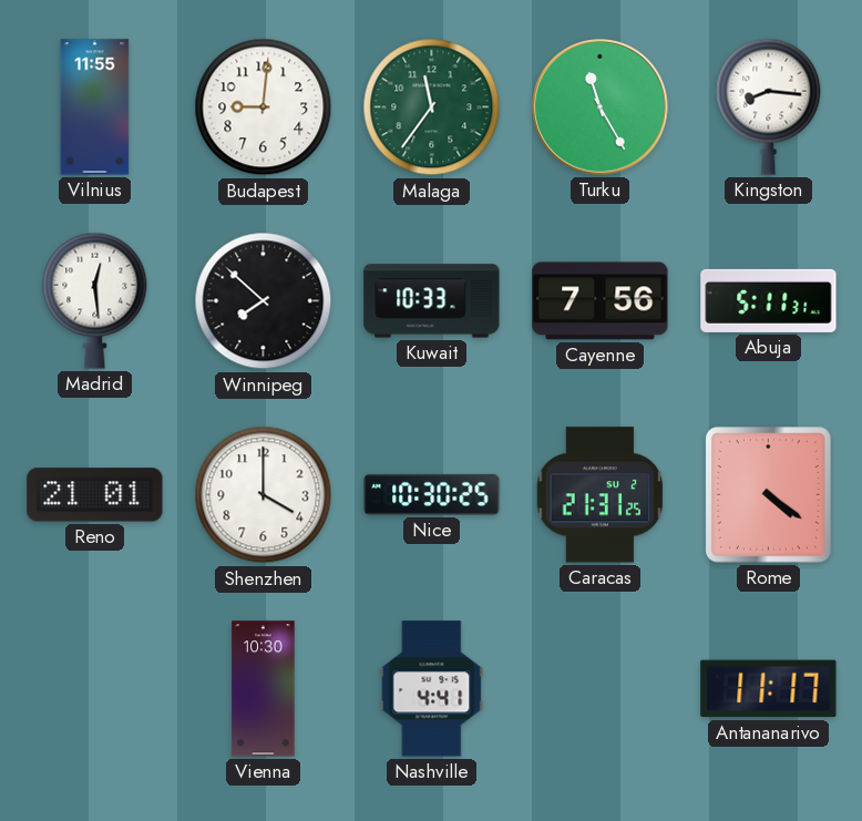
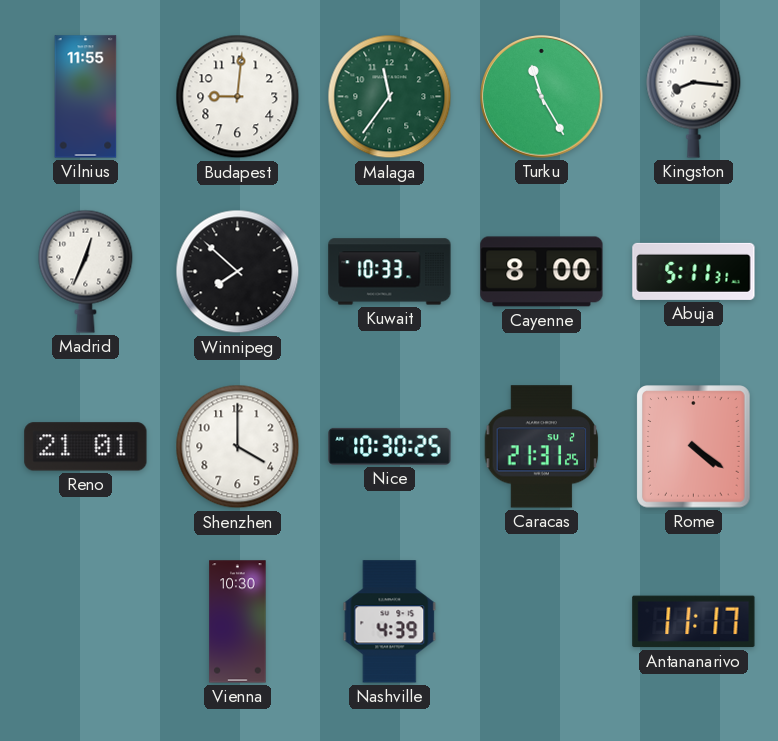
Madrid: 12:29 -> 12:34 (86, 271)
Cayenne: 7:56 -> 8:00 (542, 272)
Nashville: 4:41 -> 4:39 (390, 622)
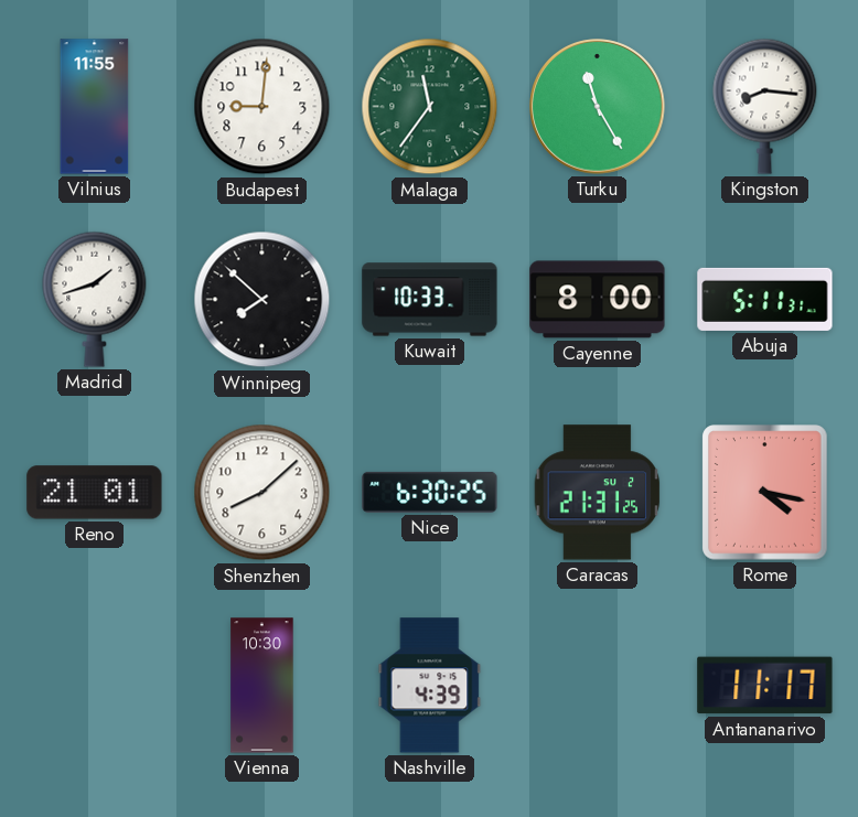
Madrid: 12:34 -> 1:42 (95, 299)
Shenzhen: 4:00 -> 8:08 (262, 493)
Nice: 10:30 -> 6:30 (430, 492)
Rome: 4:21 -> 4:17 (765, 493)
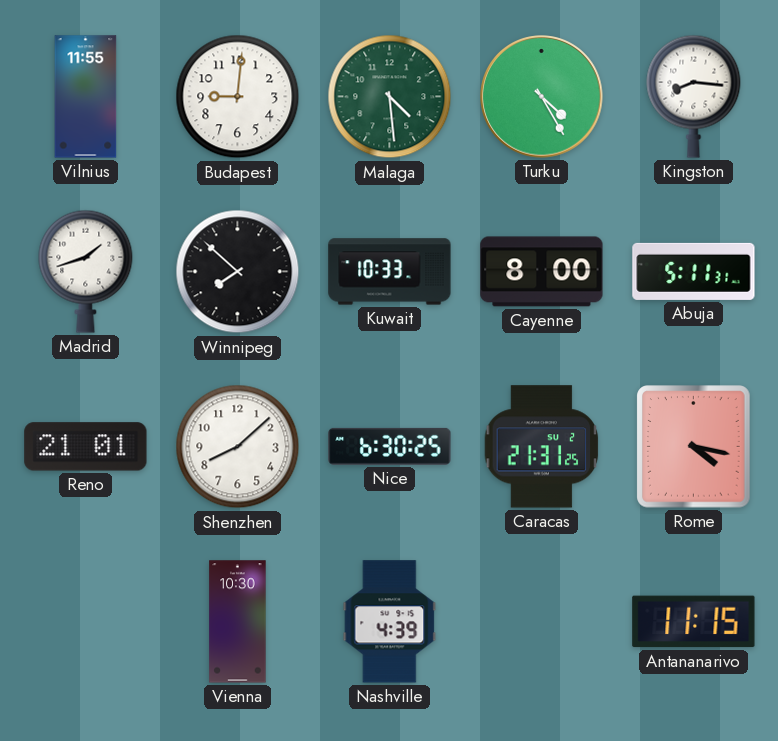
Malaga: 11:36 -> 4:29 (390, 97)
Turku: 11:25 -> 4:25 (542, 97)
Antananarivo: 11:17 -> 11:15 (694, 622)
